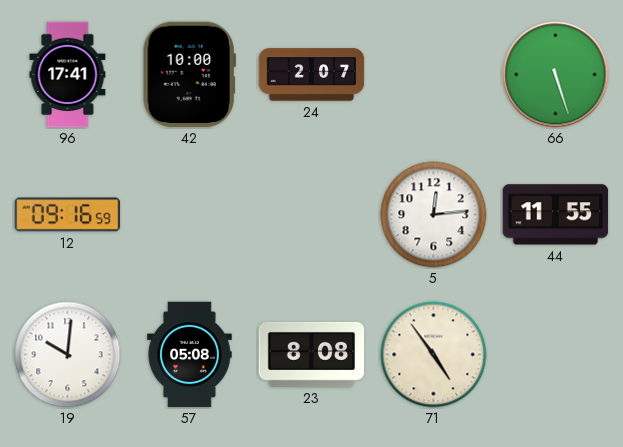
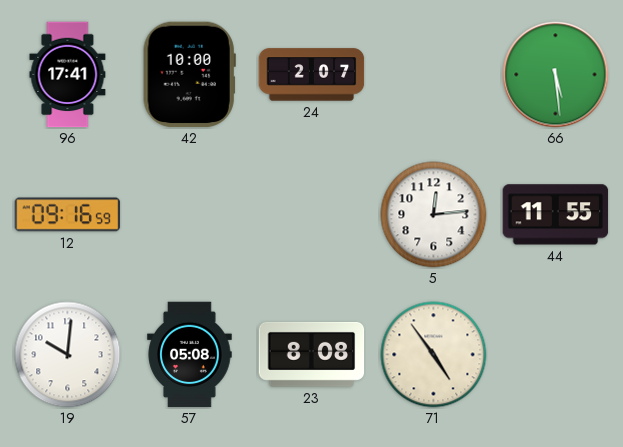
66: 5:27 -> 5:29 (556, 75)
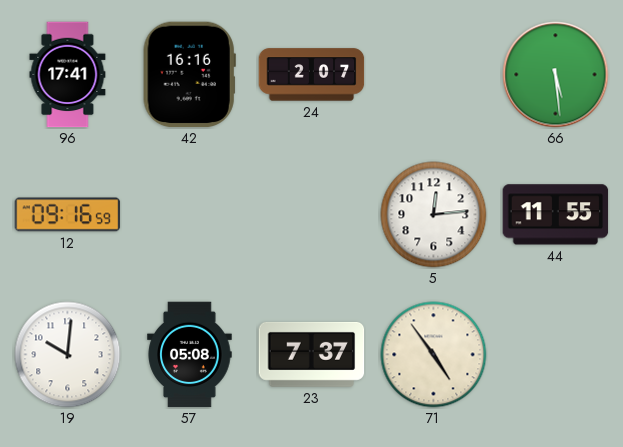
42: 10:00 -> 16:16 (189, 75)
23: 8:08 -> 7:37 (312, 354)
